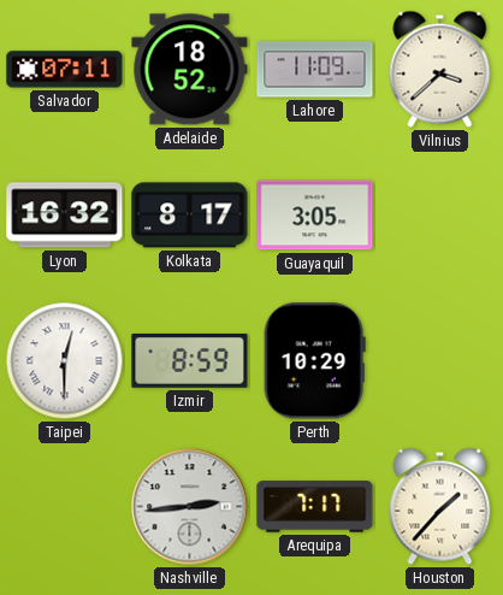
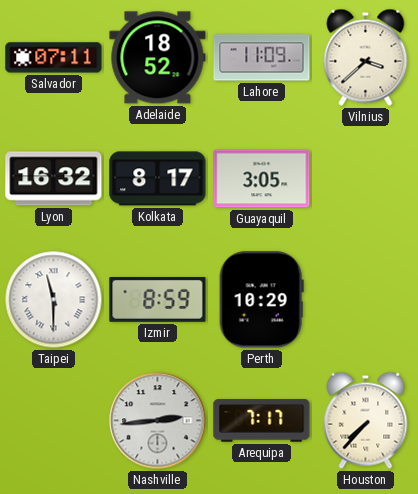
Taipei: 12:30 -> 11:30 (54, 300)
Houston: 1:37 -> 7:37 (366, 420)
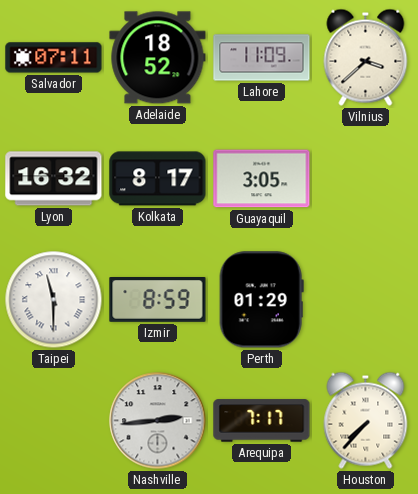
Perth: 10:29 -> 01:29 (261, 300)
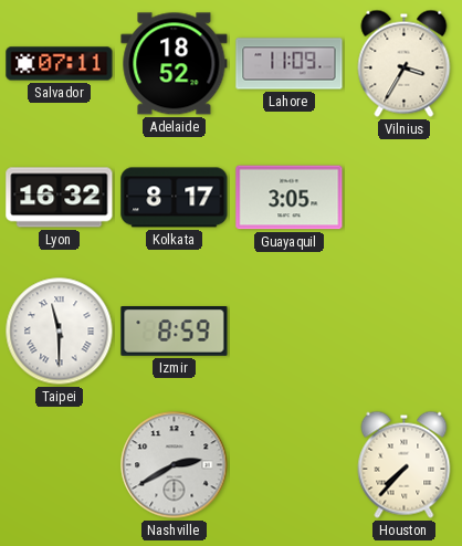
Vilnius: 3:38 -> 3:35 (405, 63)
Perth: 01:29 -> none (261, 300)
Nashville: 2:44 -> 2:40 (175, 465)
Arequipa: 7:17 -> none (262, 421)
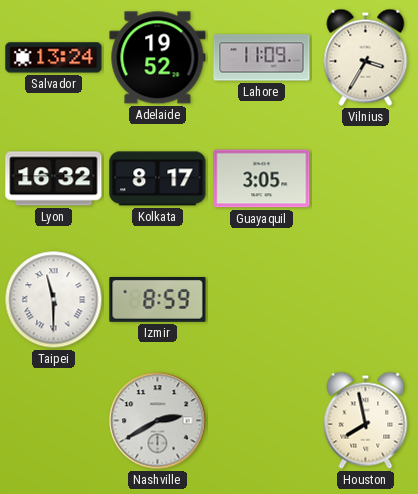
Salvador: 07:11 -> 13:24 (54, 58)
Adelaide: 18:52 -> 19:52 (158, 58)
Houston: 7:37 -> 7:58 (366, 420)
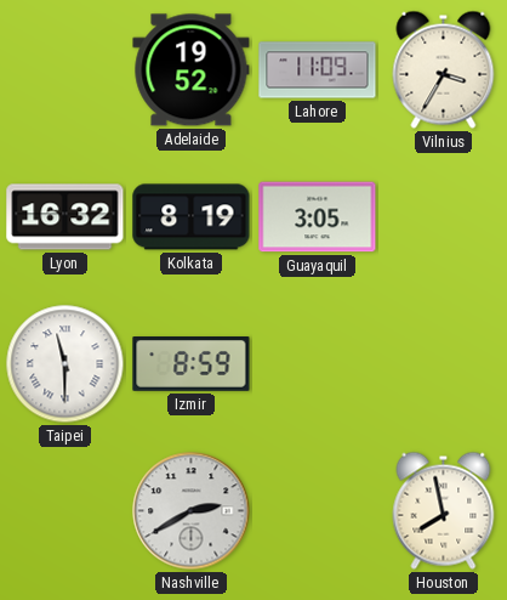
Salvador: 13:24 -> none (54, 58)
Kolkata: 8:17 -> 8:19 (192, 217)
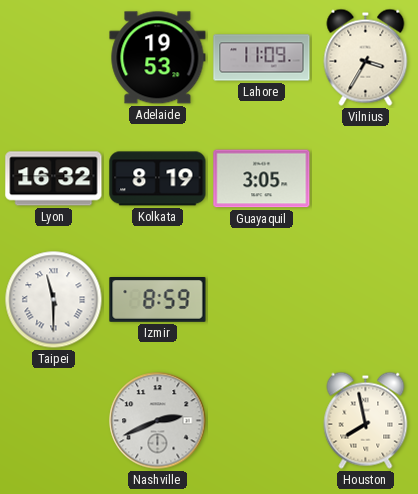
Adelaide: 19:52 -> 19:53 (158, 58)
Nashville: 2:40 -> 2:41 (158, 421)
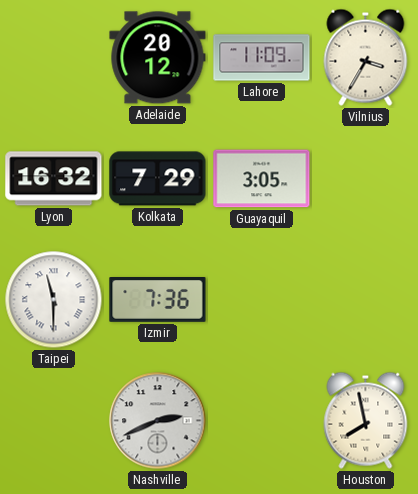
Adelaide: 19:53 -> 20:12 (158, 58)
Kolkata: 8:19 -> 7:29 (158, 179)
Izmir: 8:59 -> 7:36 (158, 300)
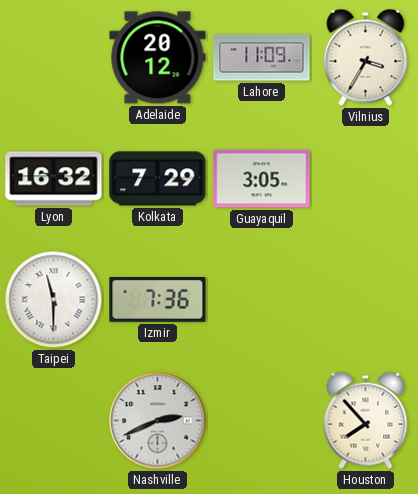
Houston: 7:58 -> 7:53 (366, 420)
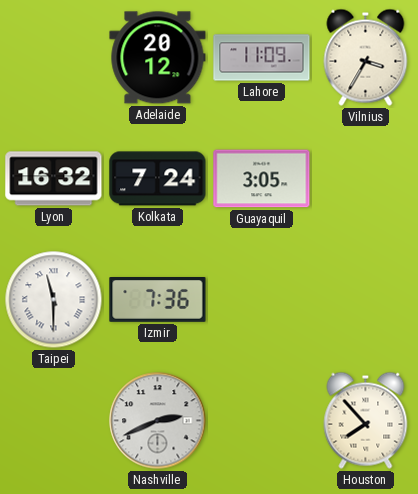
Kolkata: 7:29 -> 7:24 (158, 179)
